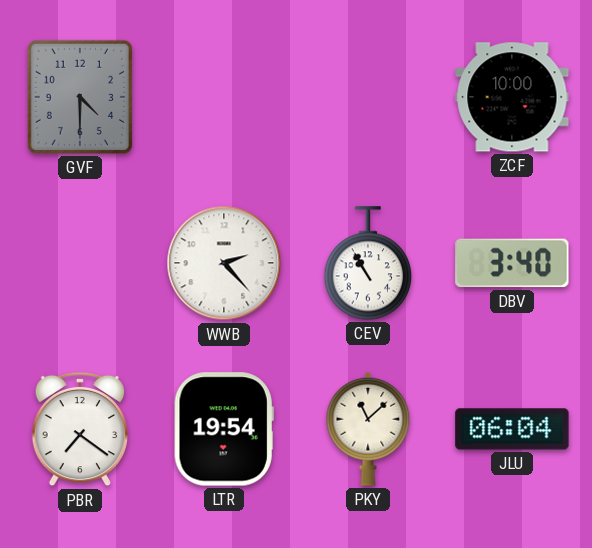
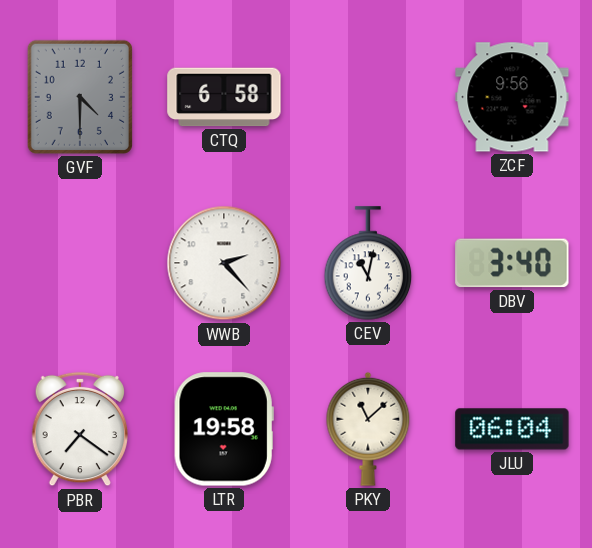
CTQ: none -> 6:58 (224, 97)
ZCF: 10:00 -> 9:56 (512, 97)
CEV: 10:55 -> 11:02 (368, 263)
LTR: 19:54 -> 19:58 (224, 429)
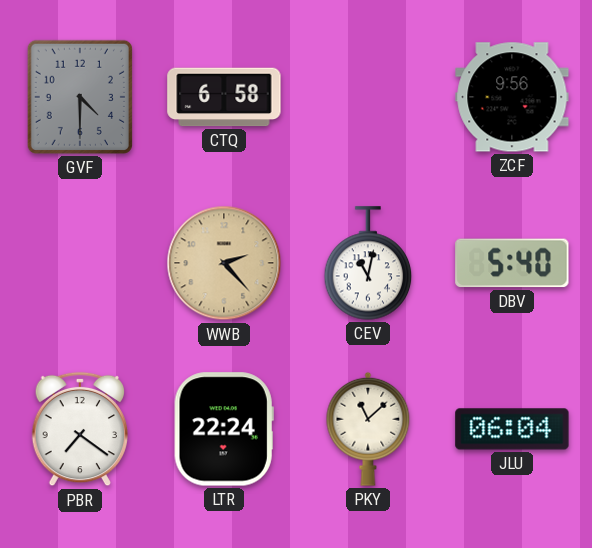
WWB dial: white -> champagne (224, 263)
DBV: 3:40 -> 5:40 (512, 263)
LTR: 19:58 -> 22:24 (224, 429)
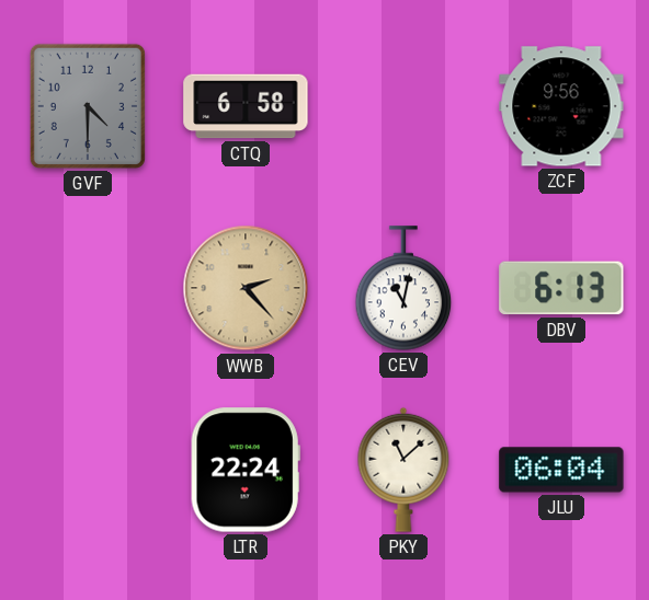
DBV: 5:40 -> 6:13 (561, 288)
PBR: 7:21 -> none (79, 429)
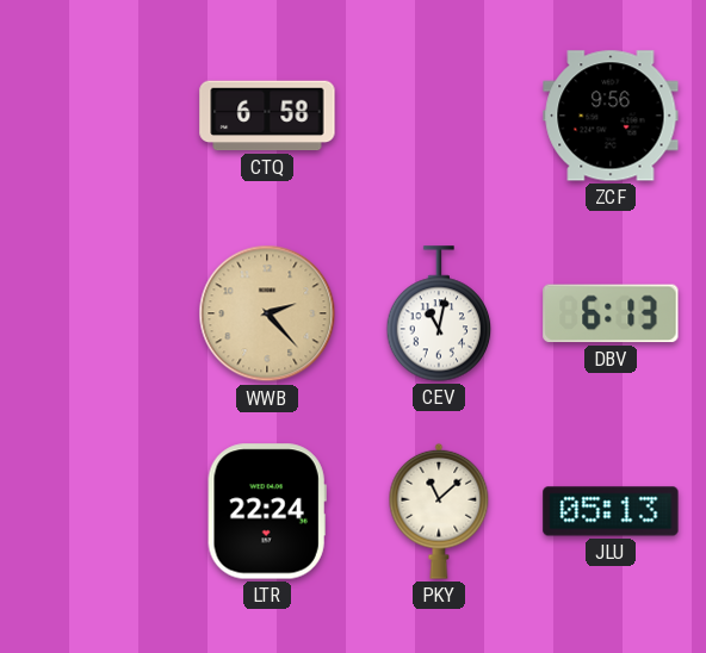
GVF: 4:30 -> none (88, 106)
JLU: 06:04 -> 05:13 (611, 511)
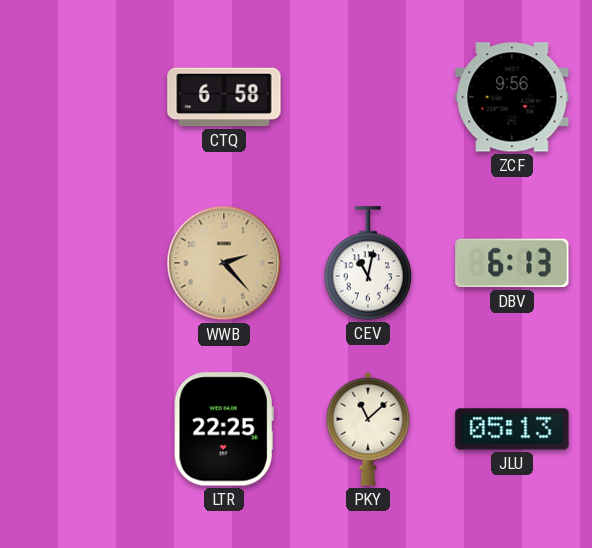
LTR: 22:24 -> 22:25 (224, 429)
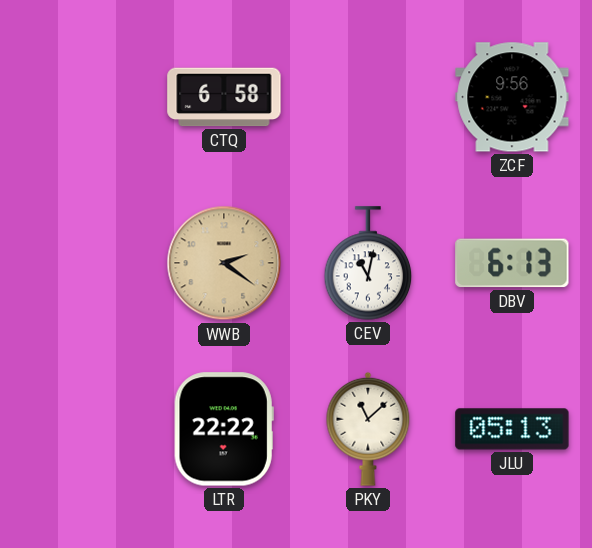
WWB: 2:23 -> 2:21 (224, 263)
LTR: 22:25 -> 22:22 (224, 429)
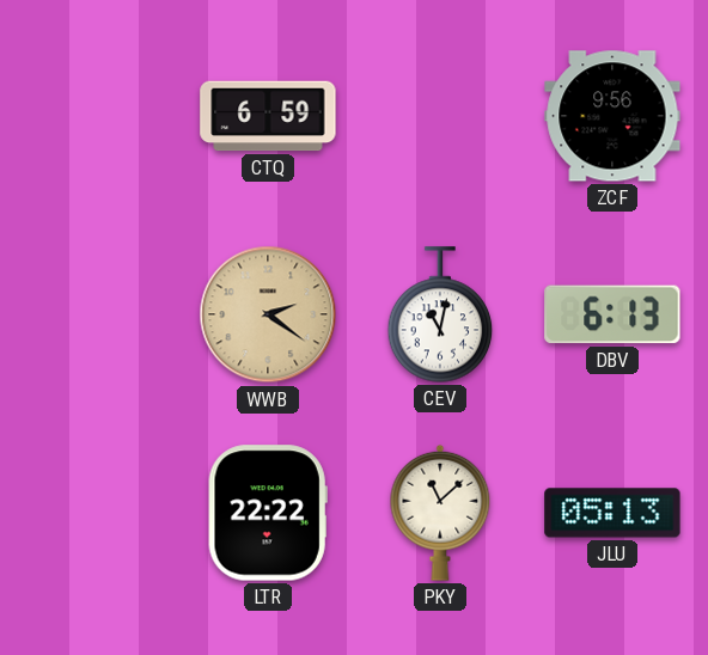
CTQ: 6:58 -> 6:59 (268, 116)
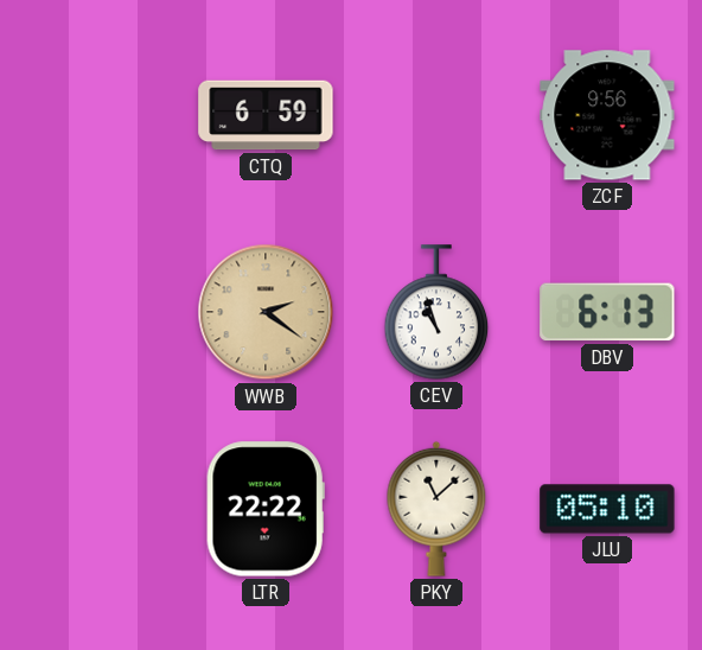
CEV: 11:02 -> 10:57 (436, 312)
JLU: 05:13 -> 05:10 (607, 509)
